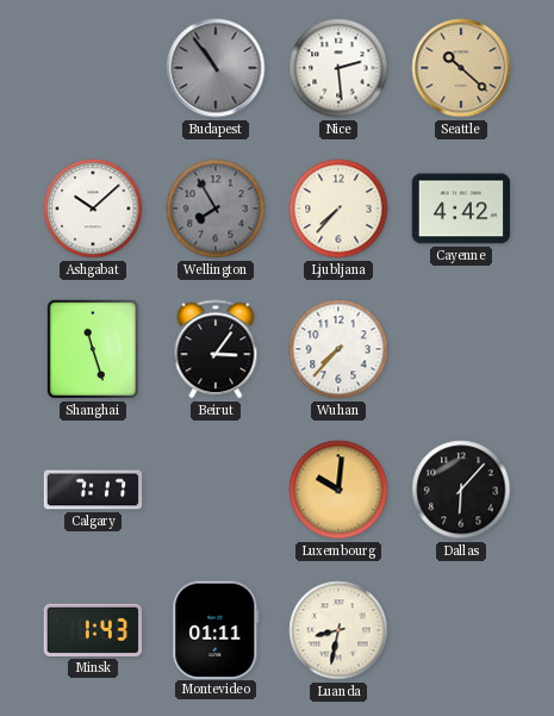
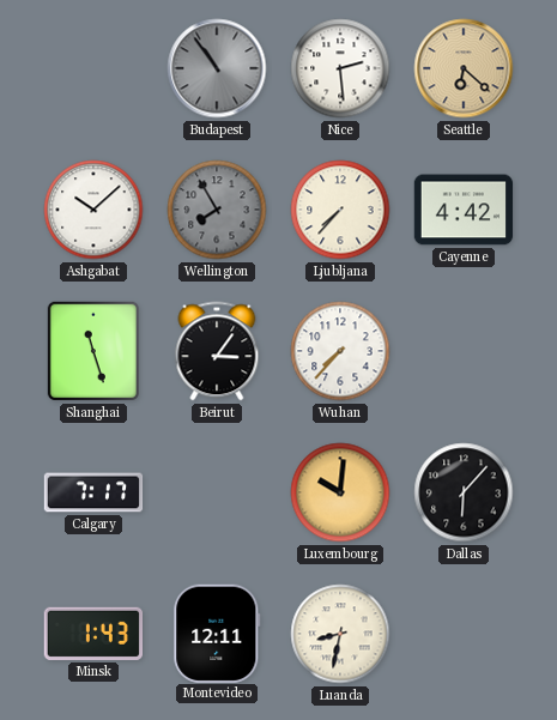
Seattle: 10:22 -> 6:22 (464, 68)
Montevideo: 01:11 -> 12:11 (217, 633)
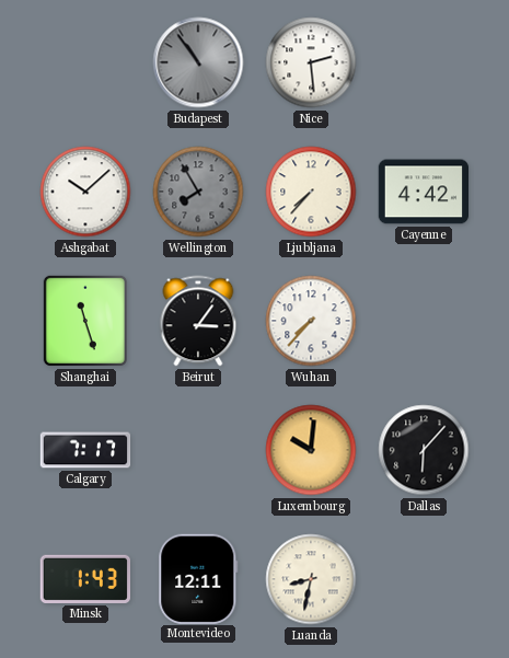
Seattle: 6:22 -> none (464, 68)
